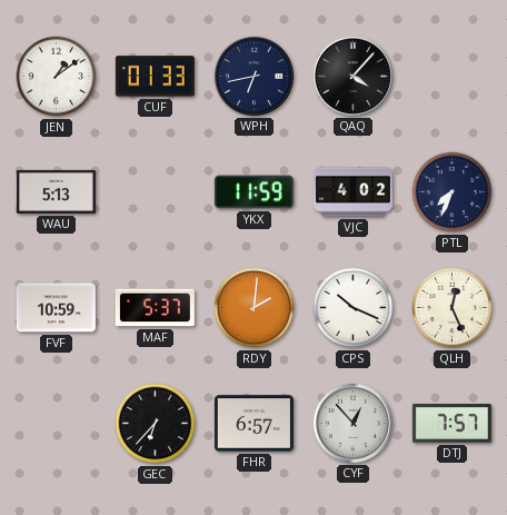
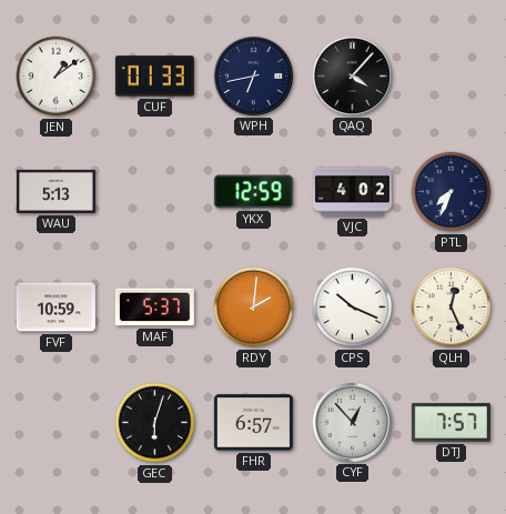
YKX: 11:59 -> 12:59 (253, 192)
GEC: 6:37 -> 6:03 (155, 423)
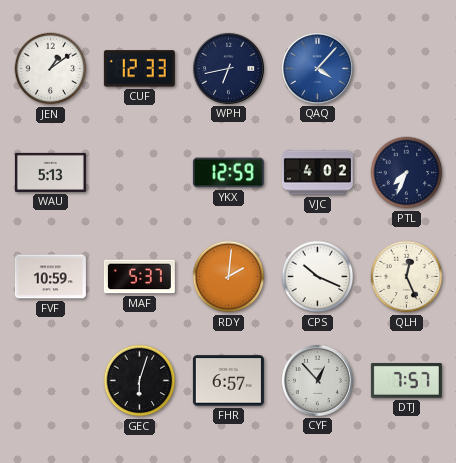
CUF: 01:33 -> 12:33 (139, 69)
QAQ dial: black -> blue (317, 68)
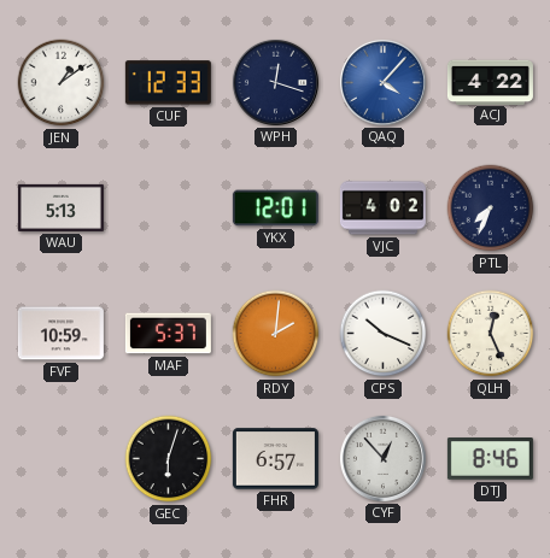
WPH: 6:43 -> 12:18 (275, 82)
ACJ: none -> 4:22 (490, 82)
YKX: 12:59 -> 12:01 (275, 208)
DTJ: 7:57 -> 8:46 (490, 459)
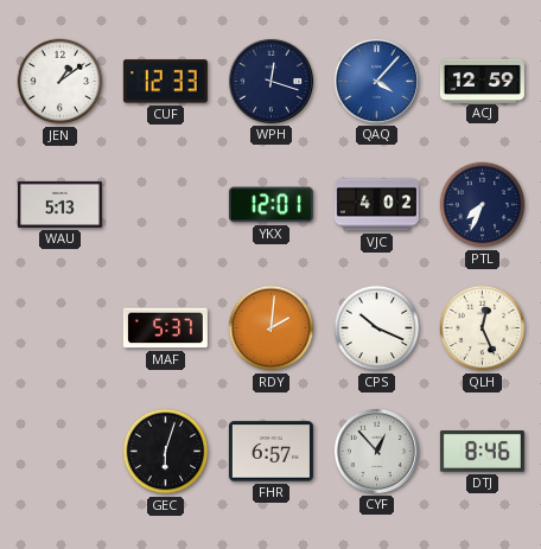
ACJ: 4:22 -> 12:59 (482, 81)
FVF: 10:59 -> none (60, 334)
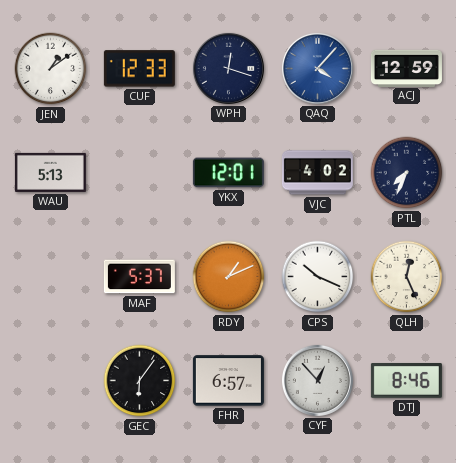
RDY: 2:01 -> 1:11 (229, 277)
GEC: 6:03 -> 6:06 (140, 381)
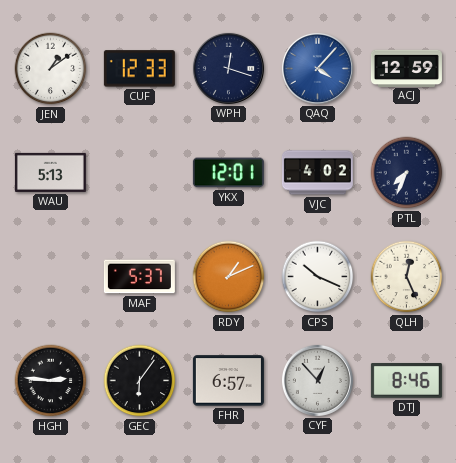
HGH: none -> 2:46 (51, 381)
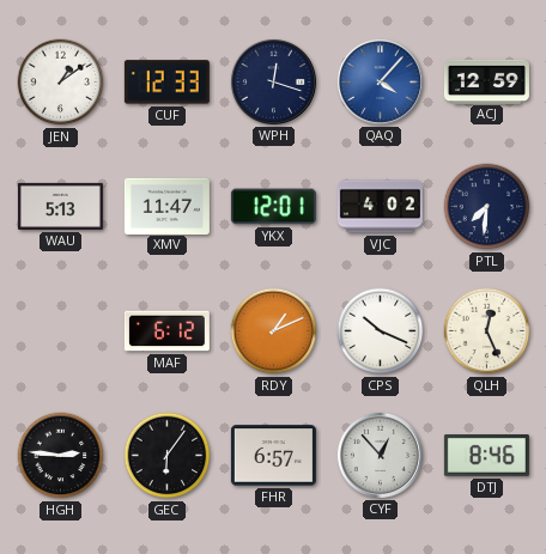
XMV: none -> 11:47 (166, 206)
PTL: 7:34 -> 7:31 (487, 207)
MAF: 5:37 -> 6:12 (166, 331)
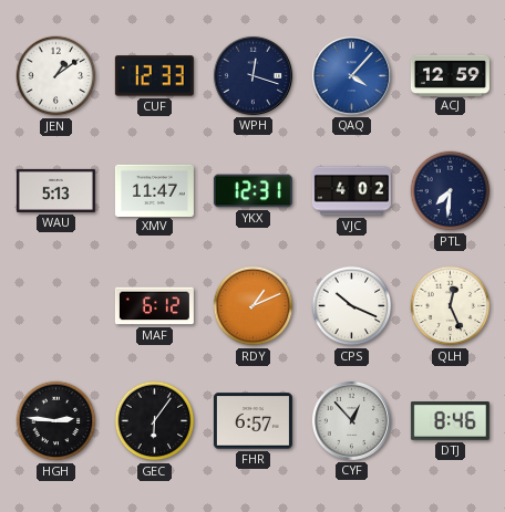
YKX: 12:01 -> 12:31 (252, 191)
